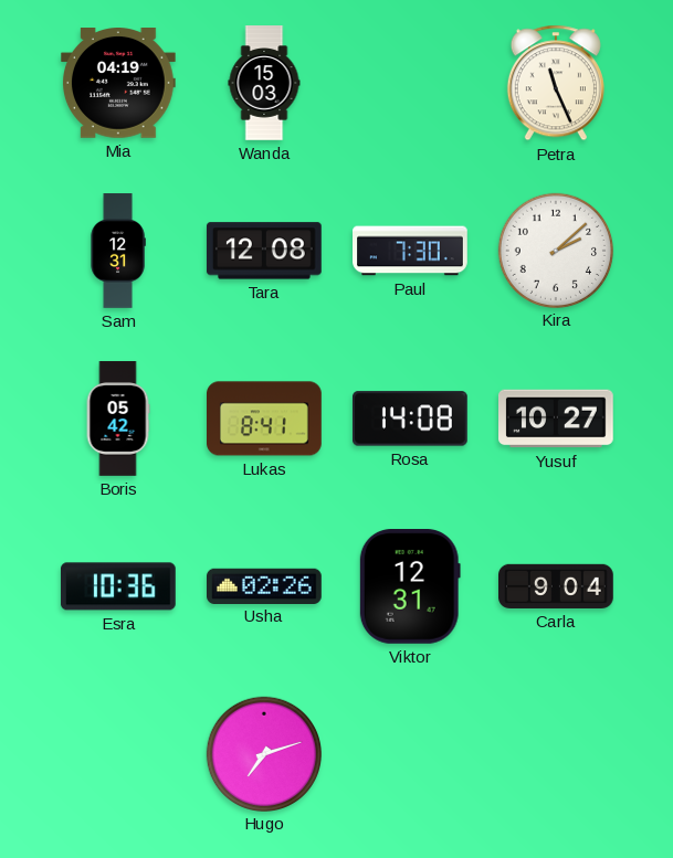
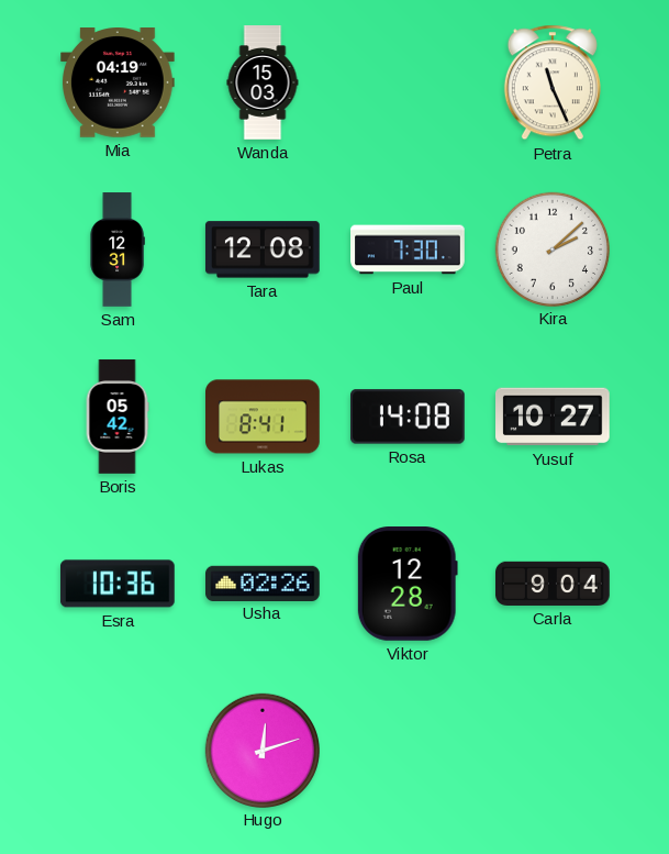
Viktor: 12:31 -> 12:28 (408, 585)
Hugo: 7:12 -> 12:12 (261, 750)
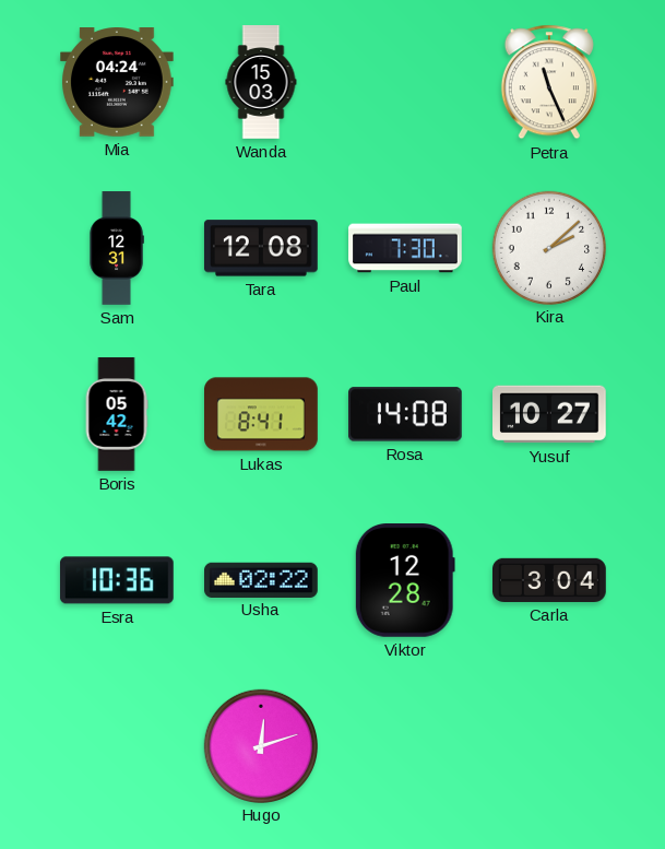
Mia: 04:19 -> 04:24 (118, 83)
Usha: 02:26 -> 02:22 (262, 579)
Carla: 9:04 -> 3:04 (549, 580)
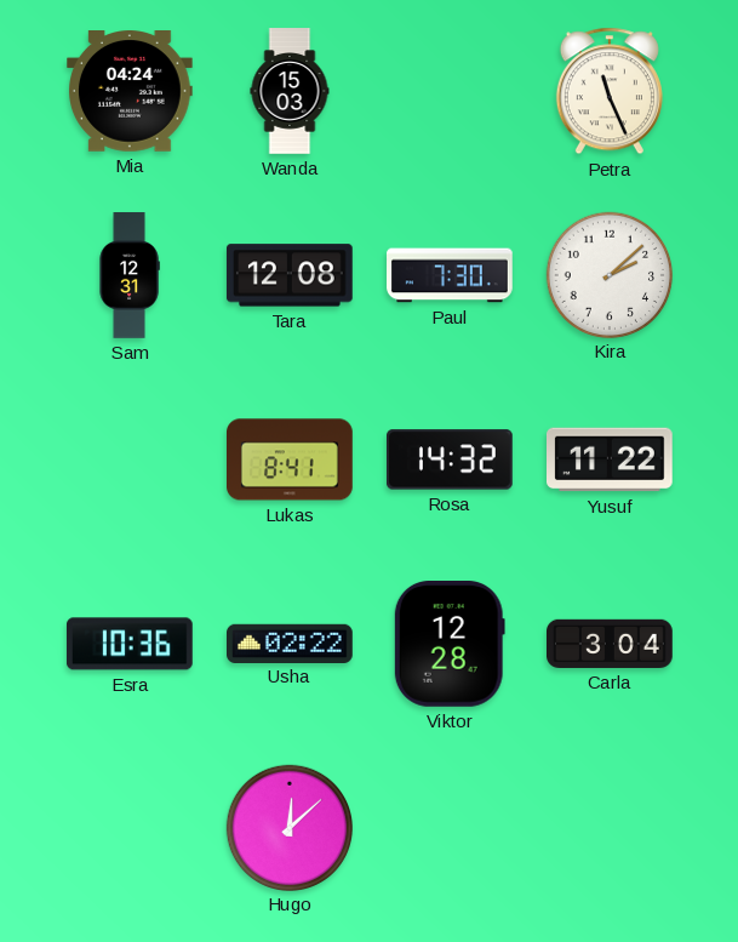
Boris: 05:42 -> none (117, 414)
Rosa: 14:08 -> 14:32 (451, 459)
Yusuf: 10:27 -> 11:22 (611, 459)
Hugo: 12:12 -> 12:08 (288, 827)
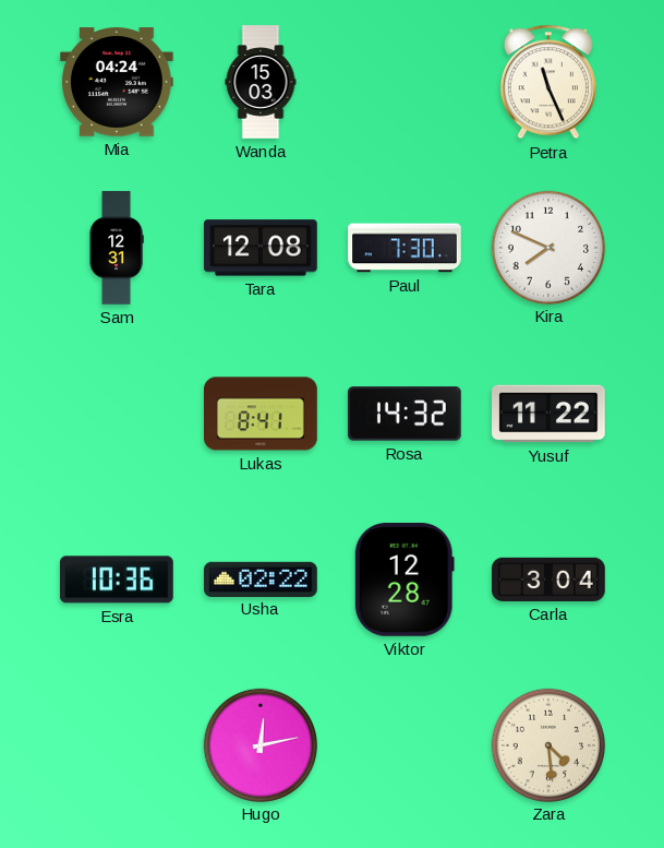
Kira: 2:08 -> 7:49 (547, 247)
Hugo: 12:08 -> 12:13 (259, 744)
Zara: none -> 4:29 (547, 744)
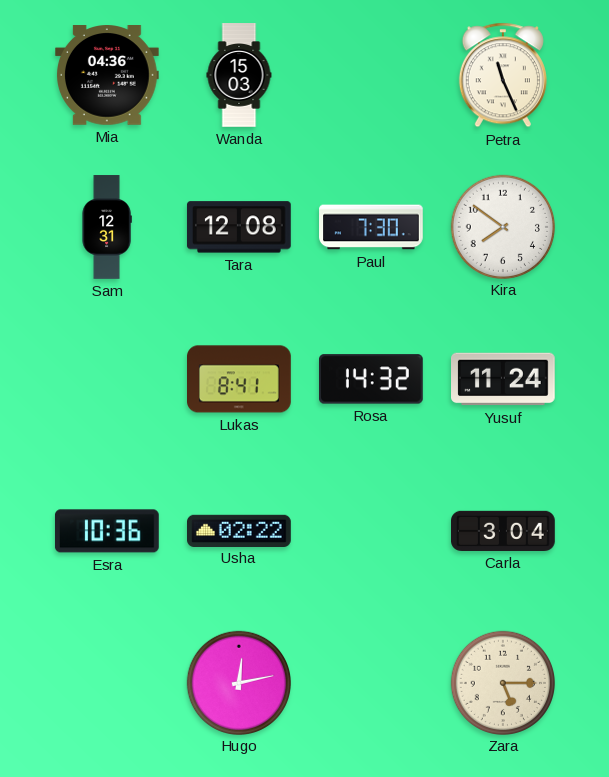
Mia: 04:24 -> 04:36 (108, 76)
Kira: 7:49 -> 7:51 (502, 226)
Yusuf: 11:22 -> 11:24 (504, 379)
Viktor: 12:28 -> none (405, 581)
Zara: 4:29 -> 5:15 (502, 682)
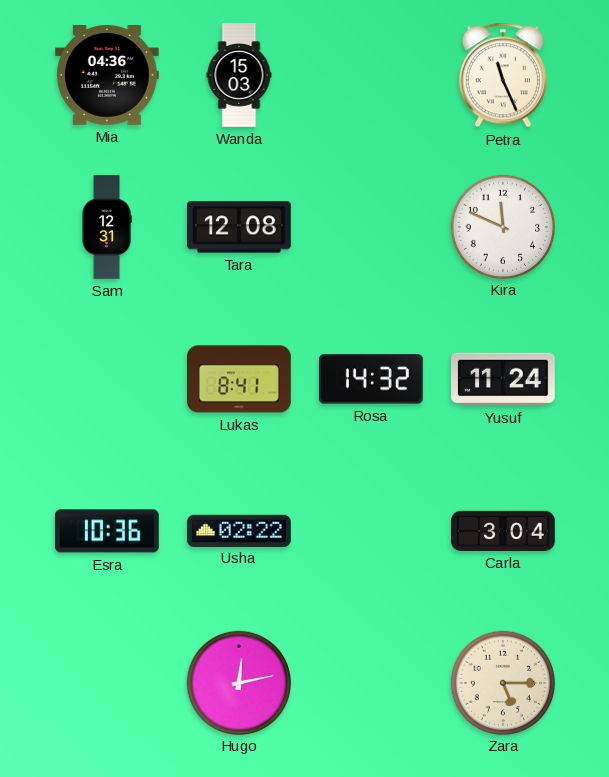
Paul: 7:30 -> none (371, 227)
Kira: 7:51 -> 11:49 (502, 226)
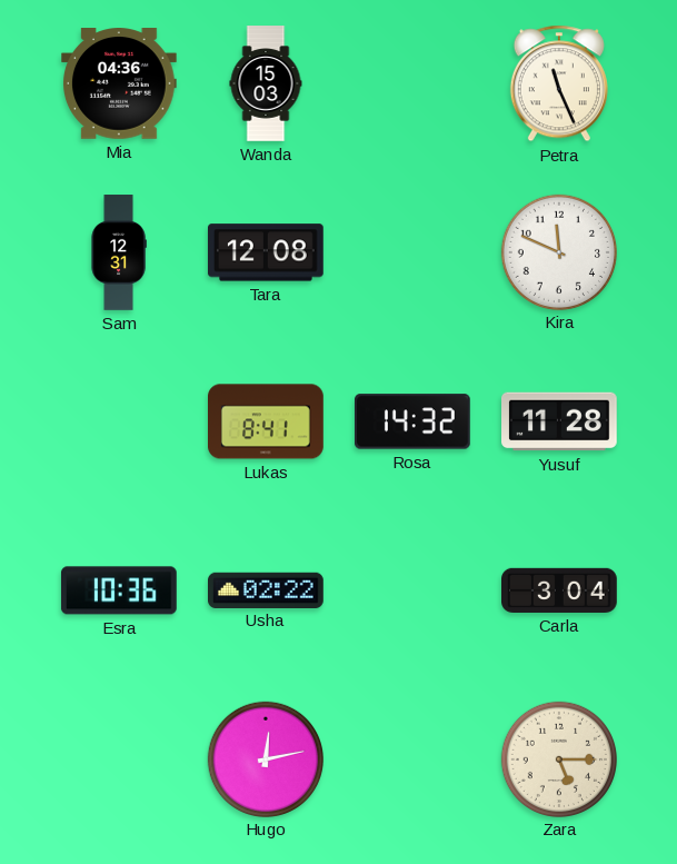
Yusuf: 11:24 -> 11:28 (560, 421)
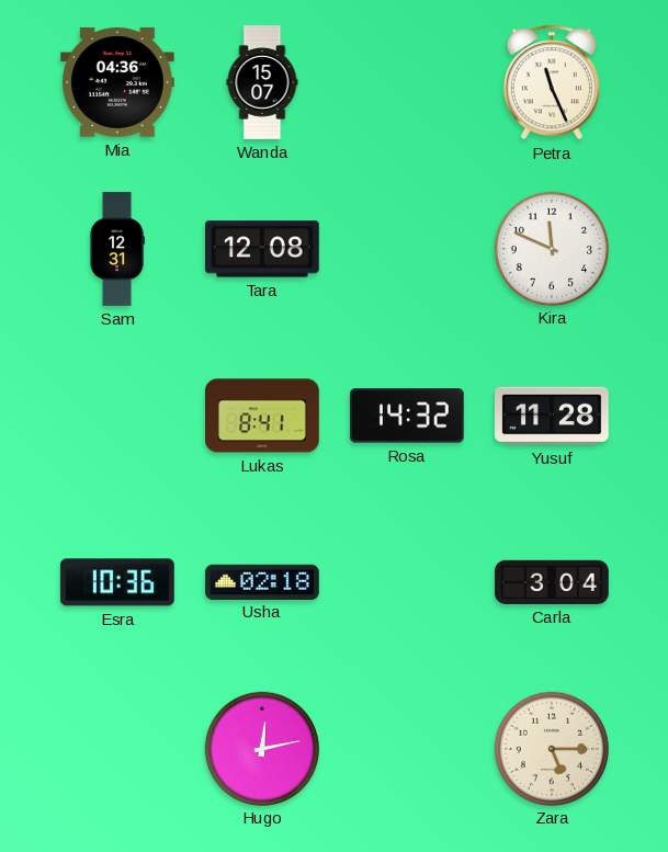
Wanda: 15:03 -> 15:07 (262, 82)
Usha: 02:22 -> 02:18 (263, 581)
